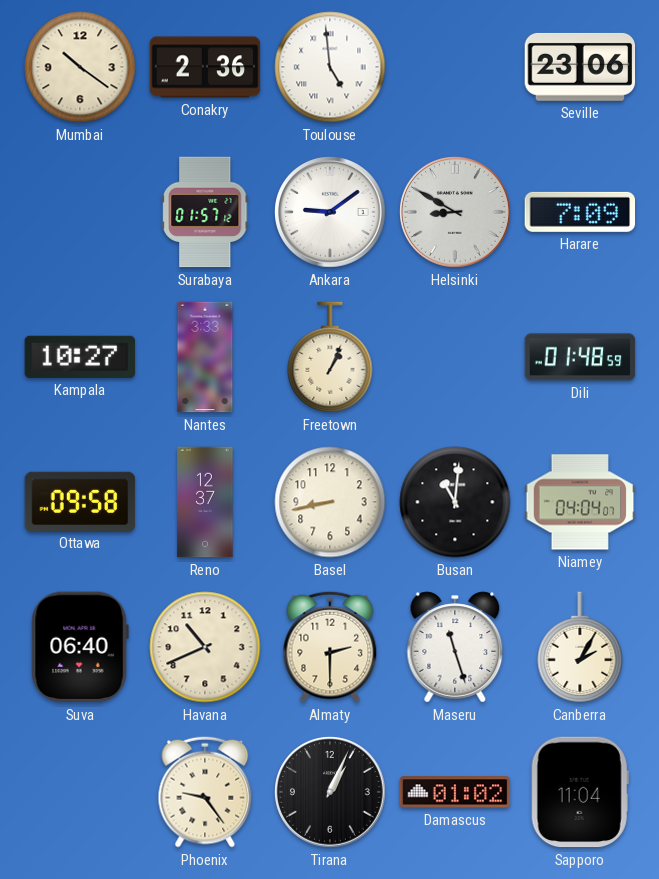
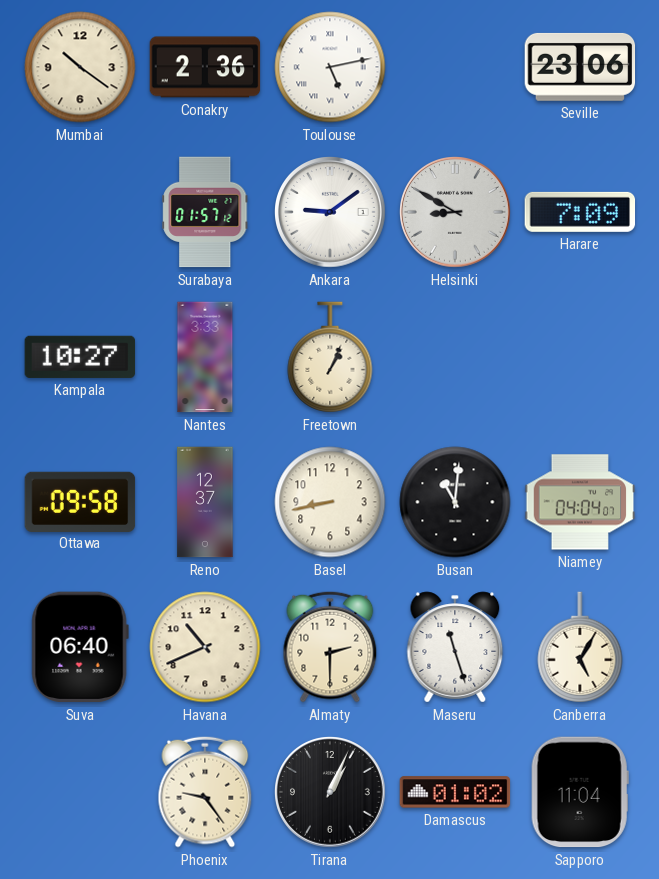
Toulouse: 4:59 -> 5:13 (330, 67)
Dili: 01:48 -> none (580, 357)
Canberra: 2:05 -> 5:05 (580, 647)
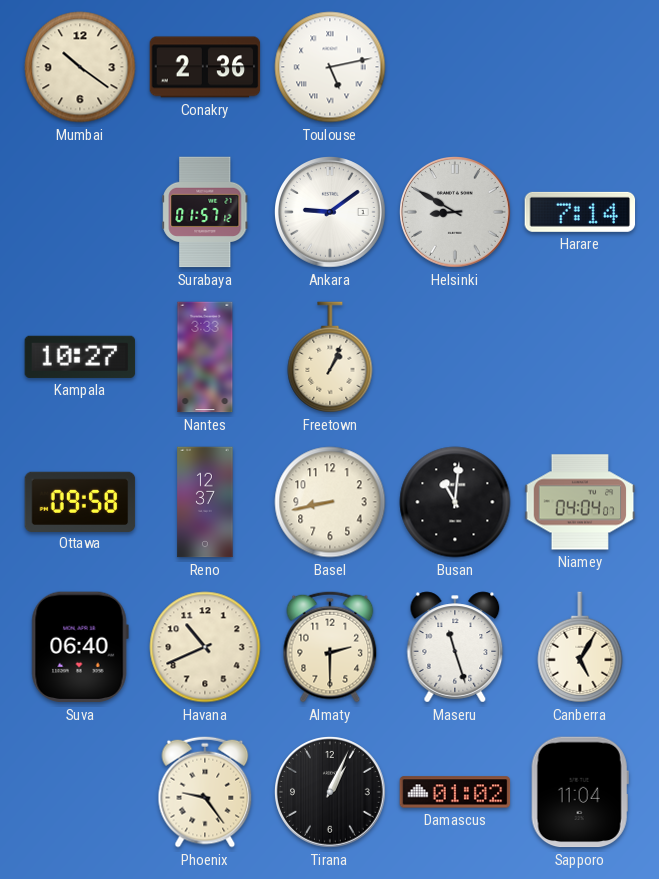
Seville: 23:06 -> none (580, 67)
Harare: 7:09 -> 7:14 (580, 212)
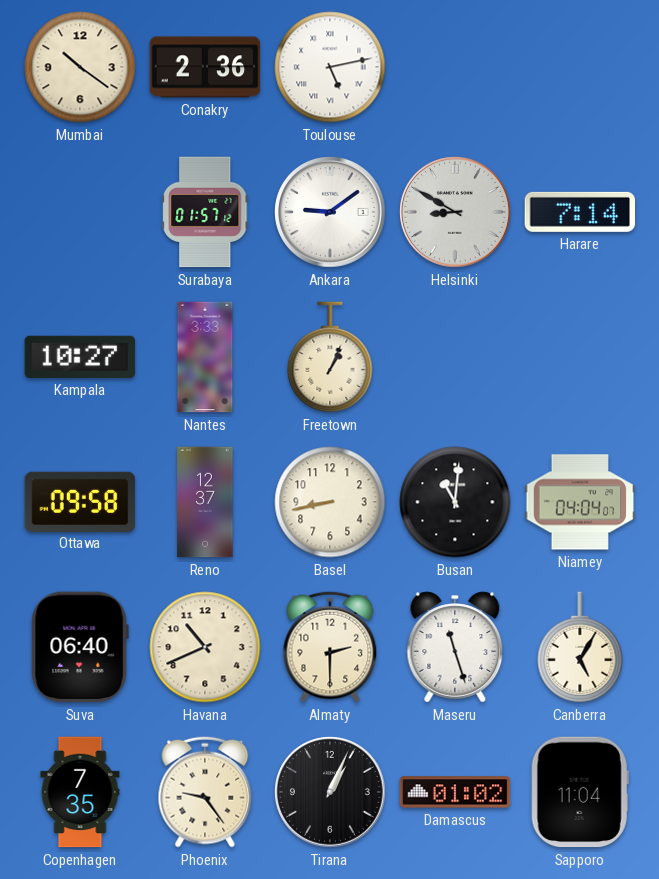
Copenhagen: none -> 7:35 (80, 792)
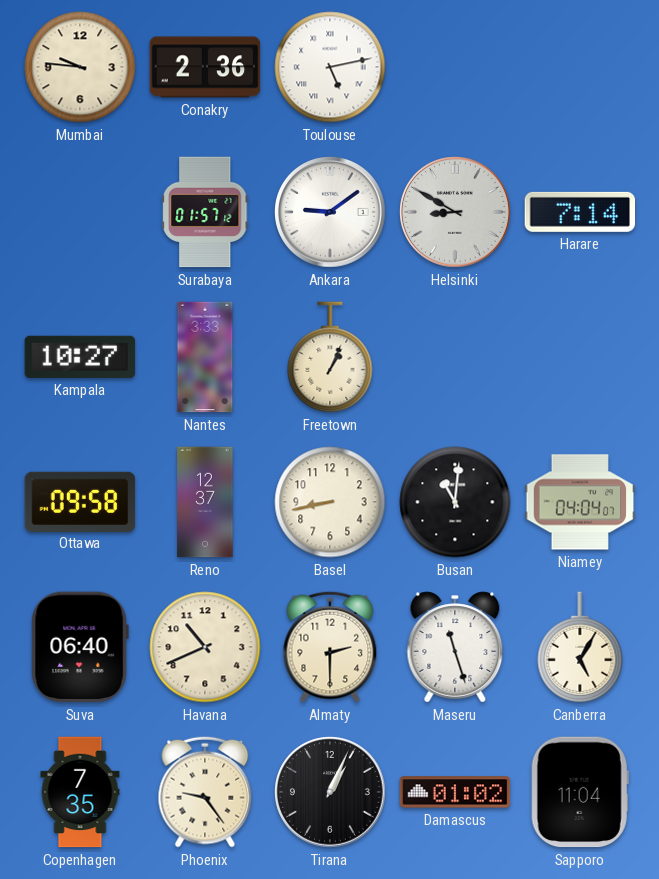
Mumbai: 10:21 -> 9:46 (80, 67)
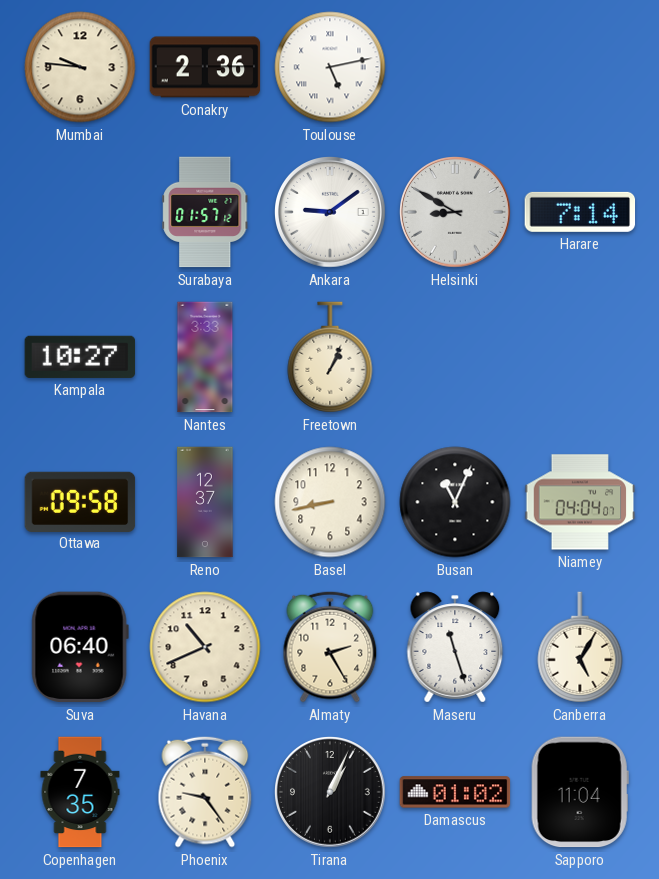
Busan: 11:01 -> 11:04 (455, 502)
Almaty: 2:30 -> 2:25 (330, 647)
